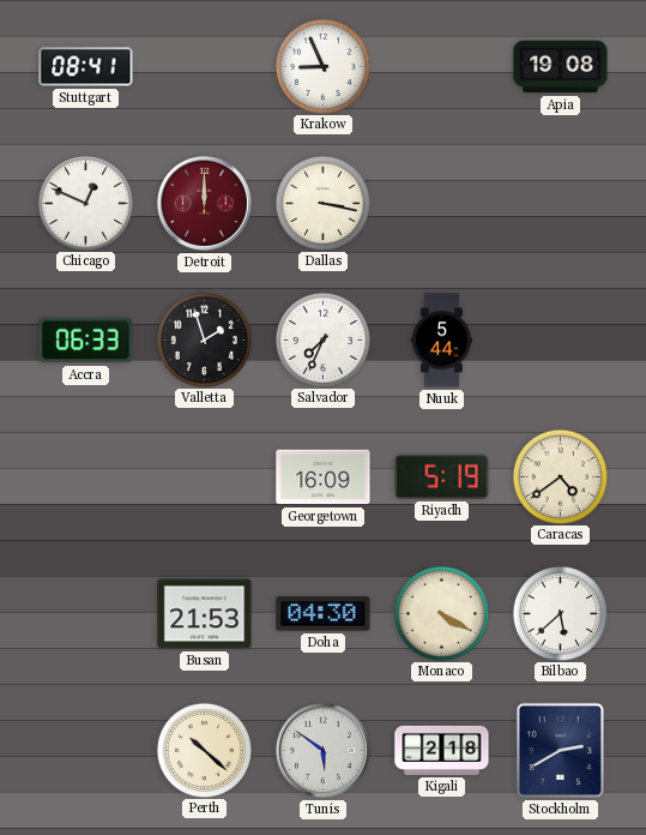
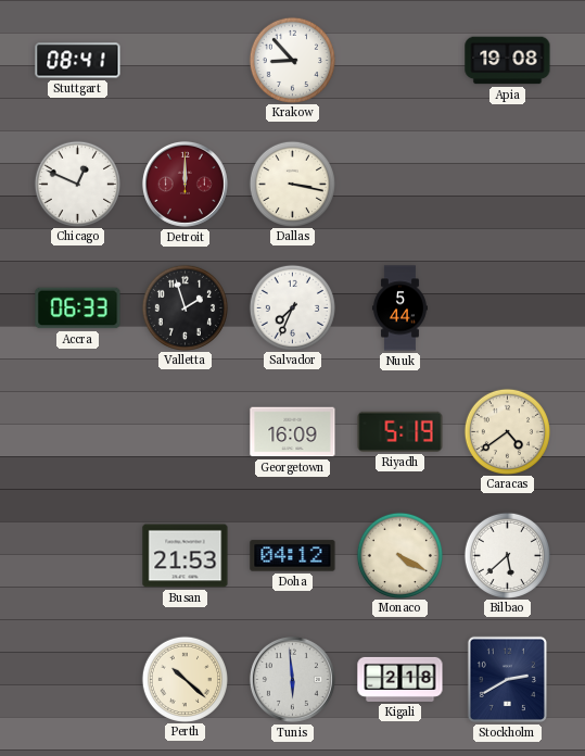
Krakow: 8:56 -> 8:53 (292, 60)
Doha: 04:30 -> 04:12 (293, 556)
Tunis: 5:51 -> 5:59 (292, 679)
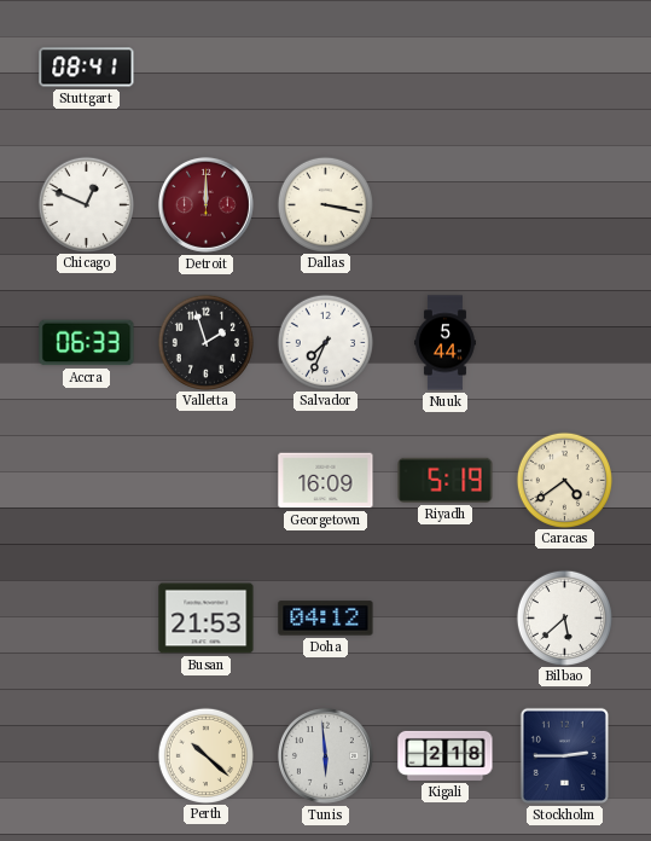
Krakow: 8:53 -> none (292, 60)
Apia: 19:08 -> none (508, 61)
Monaco: 4:20 -> none (399, 555)
Stockholm: 2:40 -> 2:45 (564, 755)
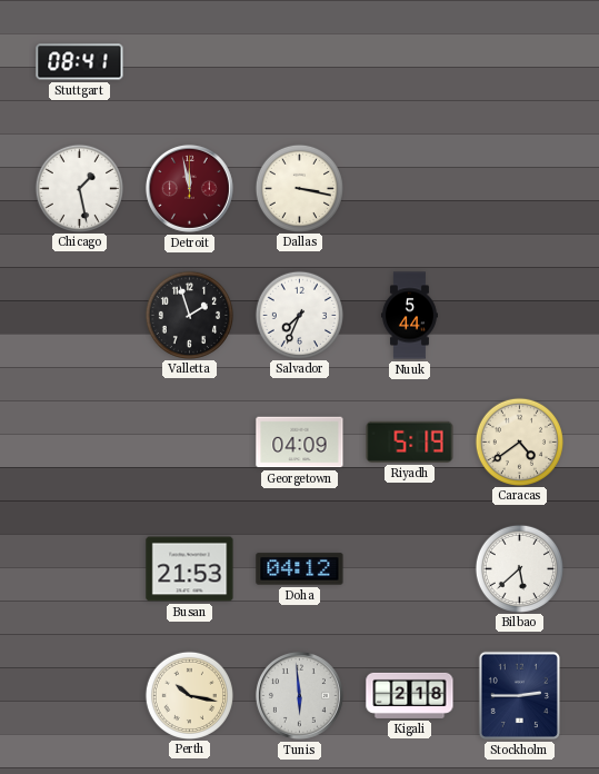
Chicago: 12:49 -> 1:28 (79, 188)
Detroit: 12:00 -> 11:58 (189, 188)
Accra: 06:33 -> none (87, 343)
Georgetown: 16:09 -> 04:09 (300, 443)
Perth: 10:22 -> 10:17 (189, 695)
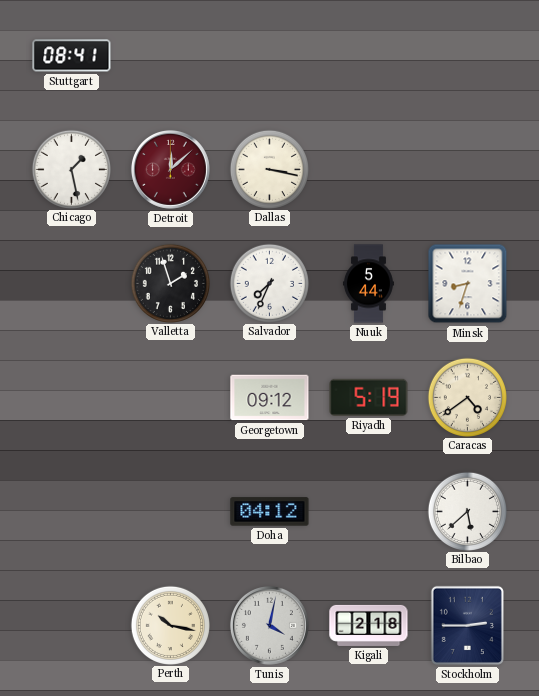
Detroit: 11:58 -> 12:08 (170, 169)
Minsk: none -> 8:33 (468, 284)
Georgetown: 04:09 -> 09:12 (270, 398)
Busan: 21:53 -> none (190, 569)
Tunis: 5:59 -> 4:02 (269, 625)
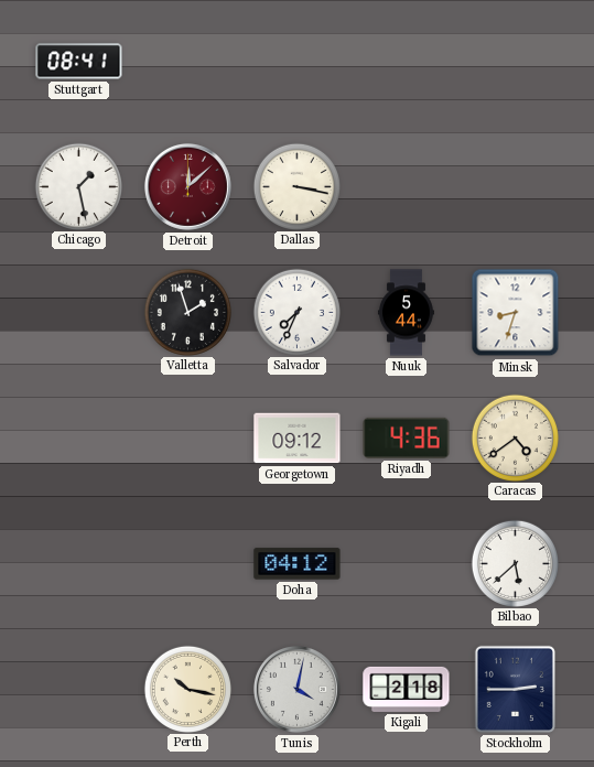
Riyadh: 5:19 -> 4:36 (407, 437)
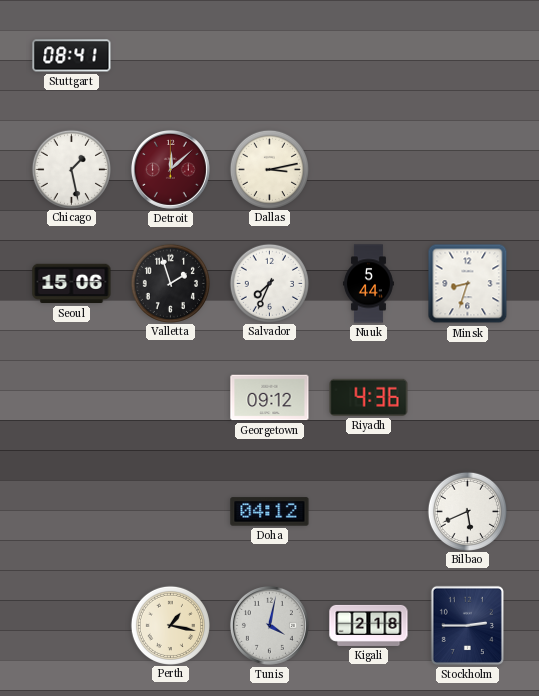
Dallas: 3:17 -> 3:13 (269, 169)
Seoul: none -> 15:06 (72, 284)
Caracas: 4:39 -> none (515, 437)
Bilbao: 5:38 -> 5:41 (467, 511)
Perth: 10:17 -> 1:17 (170, 625)
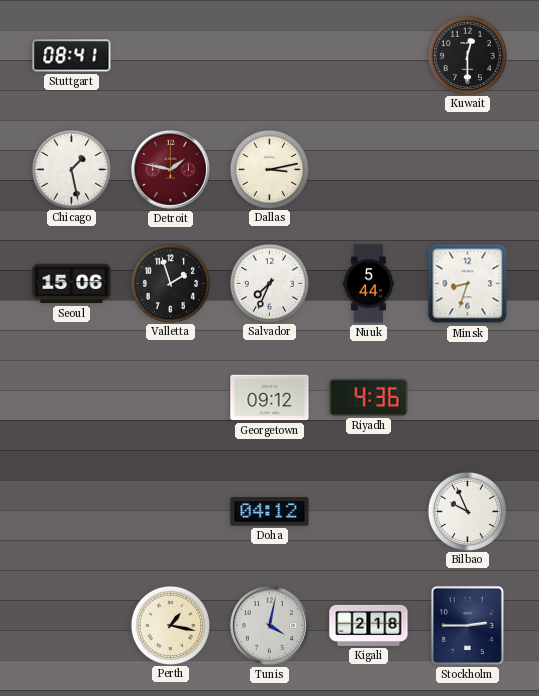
Kuwait: none -> 12:30 (467, 55)
Detroit: 12:08 -> 1:47 (170, 169)
Bilbao: 5:41 -> 9:56 (467, 511)
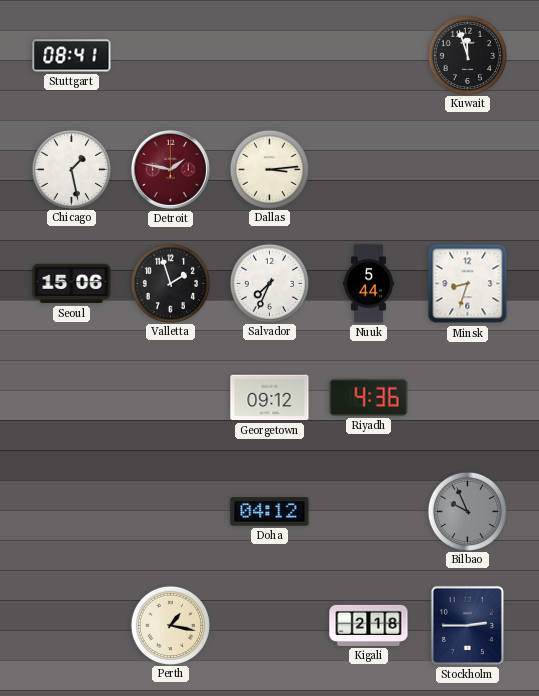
Kuwait: 12:30 -> 11:57 (467, 55)
Dallas: 3:13 -> 3:14 (269, 169)
Bilbao dial: white -> grey (467, 511)
Tunis: 4:02 -> none (269, 625)
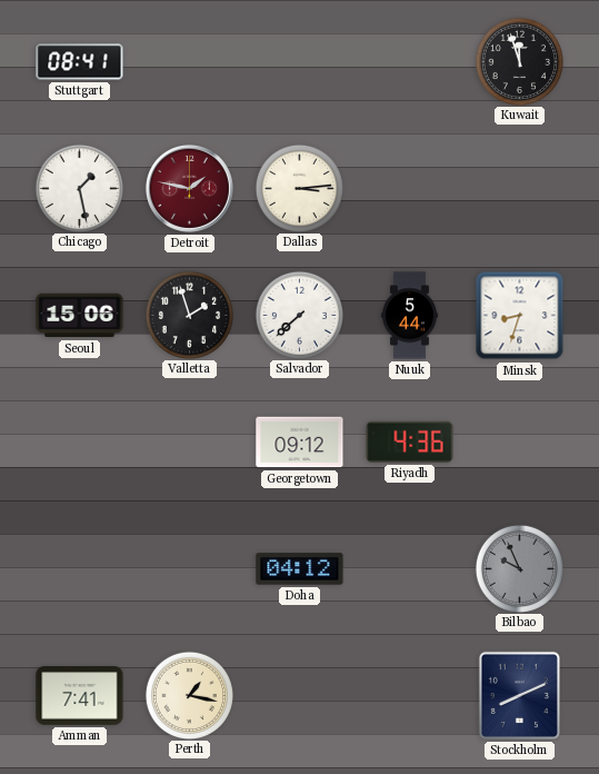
Salvador: 7:34 -> 7:38 (299, 315)
Amman: none -> 7:41 (80, 696)
Kigali: 2:18 -> none (369, 625)
Stockholm: 2:45 -> 8:11 (519, 695)
